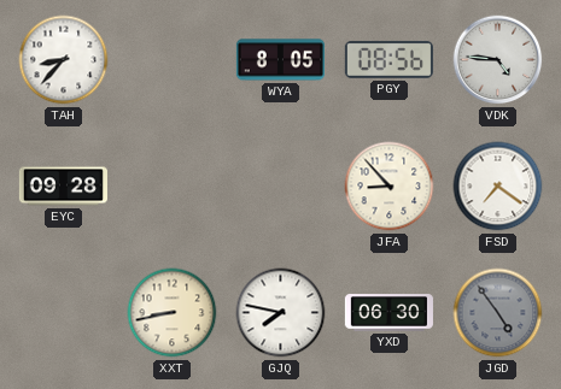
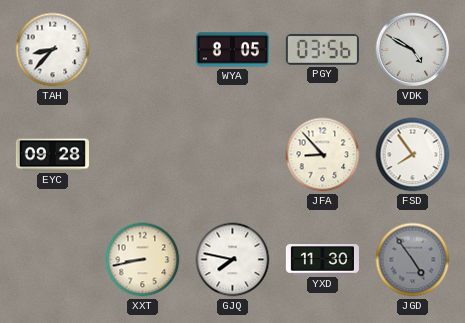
PGY: 08:56 -> 03:56 (322, 50)
VDK: 4:46 -> 4:50 (413, 50)
FSD: 7:21 -> 7:54 (413, 155)
YXD: 06:30 -> 11:30 (322, 260)
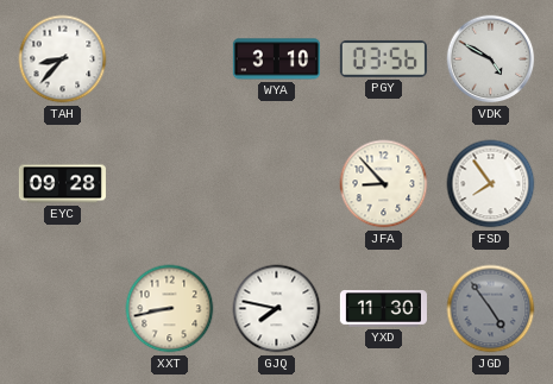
WYA: 8:05 -> 3:10 (276, 59)
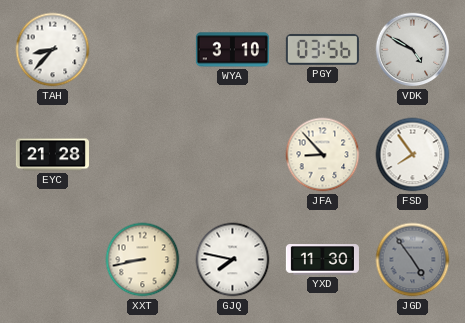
EYC: 09:28 -> 21:28 (52, 155)
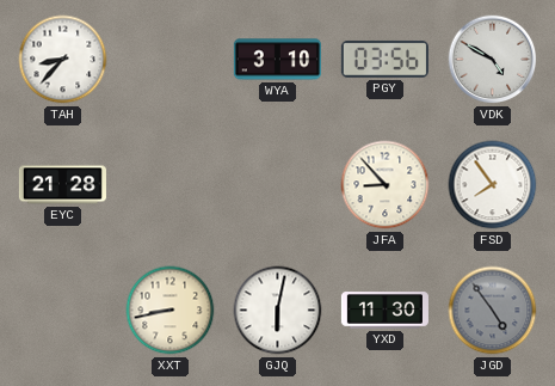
GJQ: 7:47 -> 6:02 (278, 311)
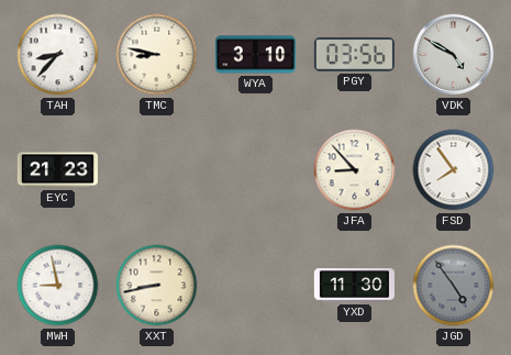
TMC: none -> 8:47 (157, 55)
EYC: 21:28 -> 21:23 (57, 170)
MWH: none -> 8:58 (58, 286)
GJQ: 6:02 -> none (278, 311)
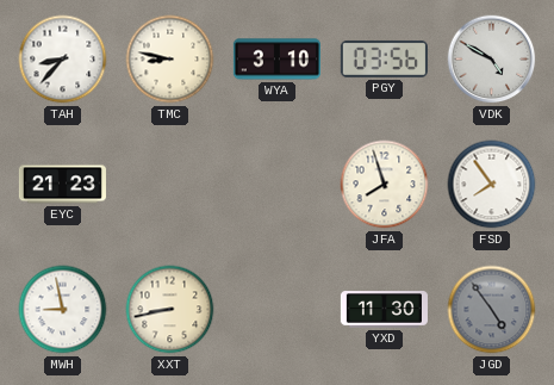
JFA: 8:53 -> 7:57 (385, 185)
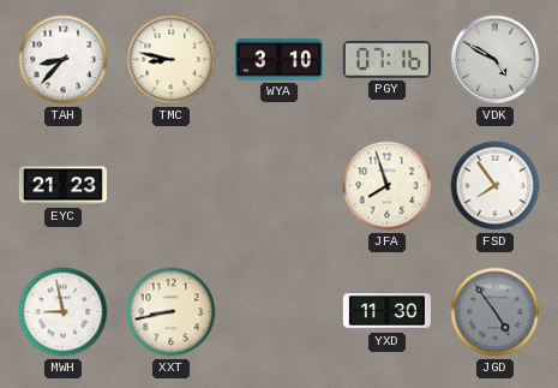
PGY: 03:56 -> 07:16 (386, 60)
